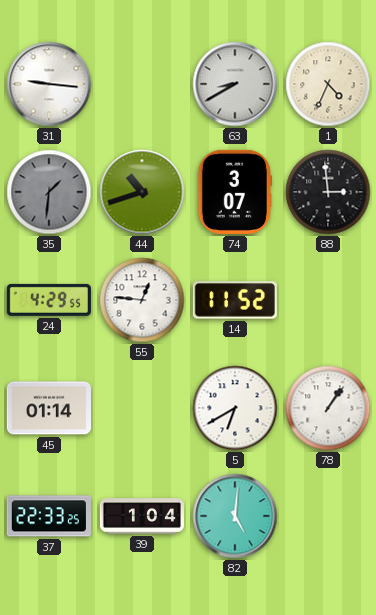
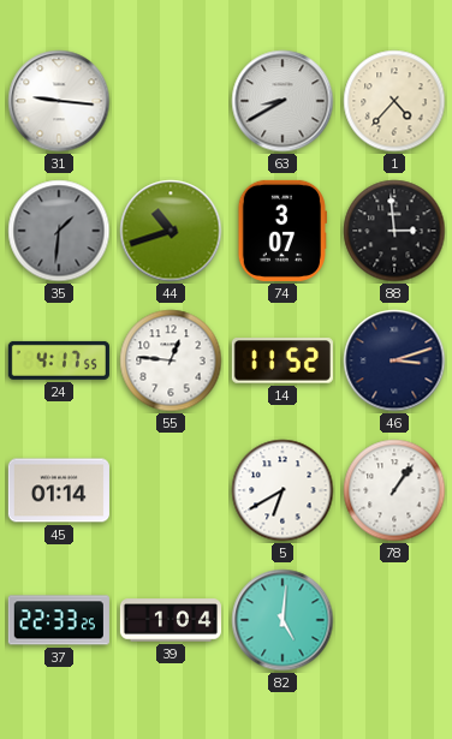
1: 4:34 -> 4:37 (394, 101)
24: 4:29 -> 4:17 (59, 360)
46: none -> 3:12 (394, 360)
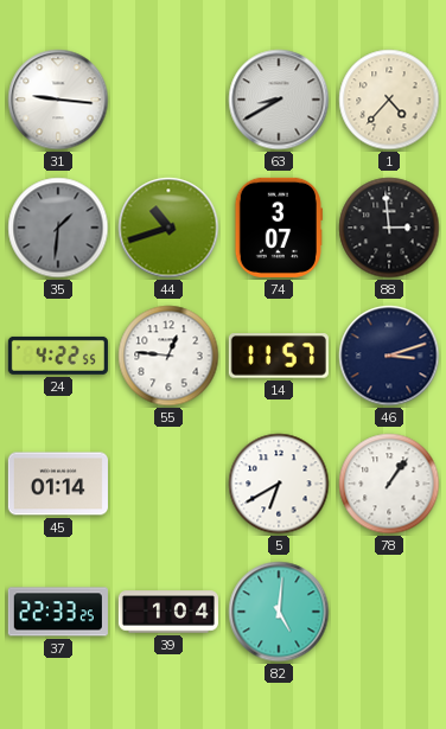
24: 4:17 -> 4:22 (58, 356)
14: 11:52 -> 11:57 (279, 356)
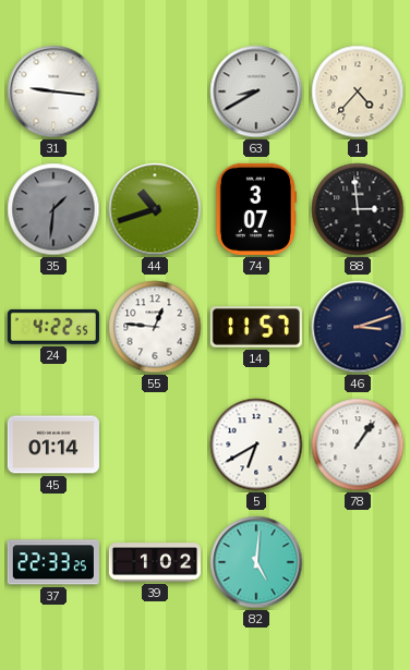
39: 1:04 -> 1:02 (155, 562)
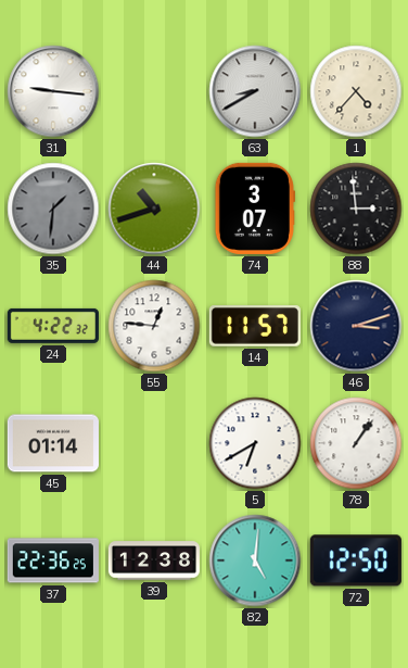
24: 4:22:55 -> 4:22:32 (53, 326)
37: 22:33 -> 22:36 (53, 560)
39: 1:02 -> 12:38 (154, 560)
72: none -> 12:50 (356, 560)
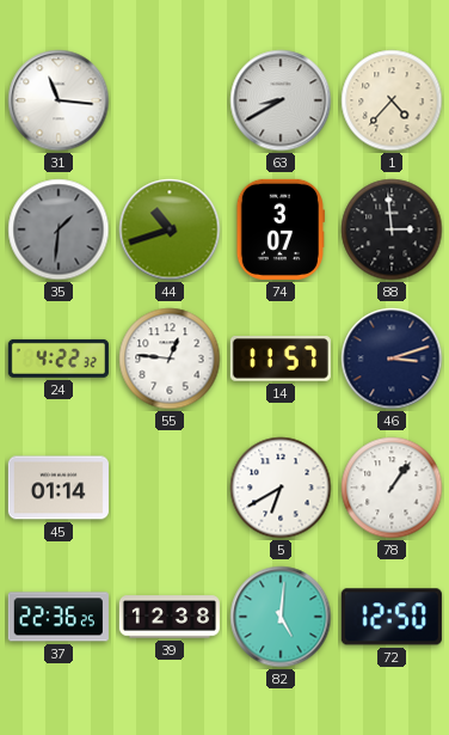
31: 9:16 -> 11:16 (59, 100)
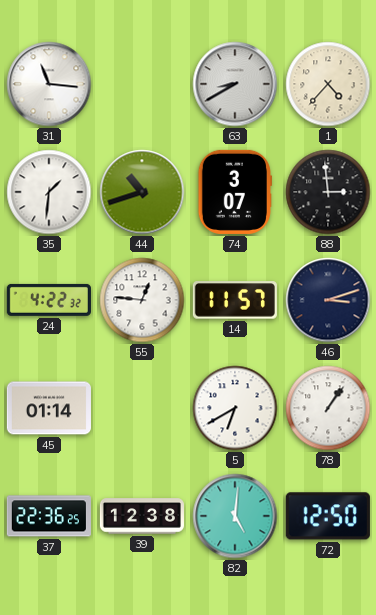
35 dial: grey -> white (49, 192)
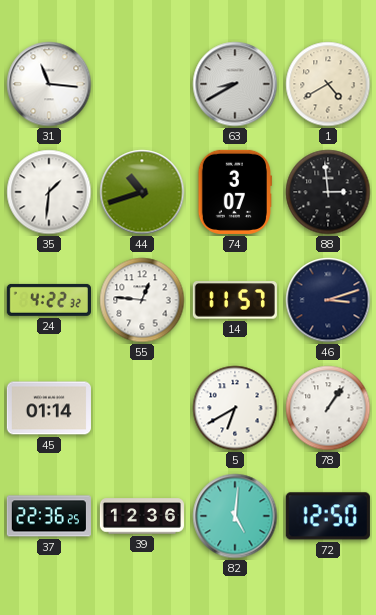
1: 4:37 -> 4:40 (328, 84)
39: 12:38 -> 12:36 (142, 516)
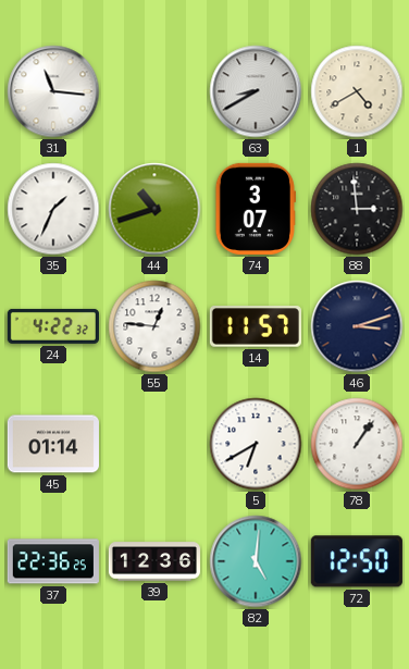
35: 1:31 -> 1:34 (53, 209)
